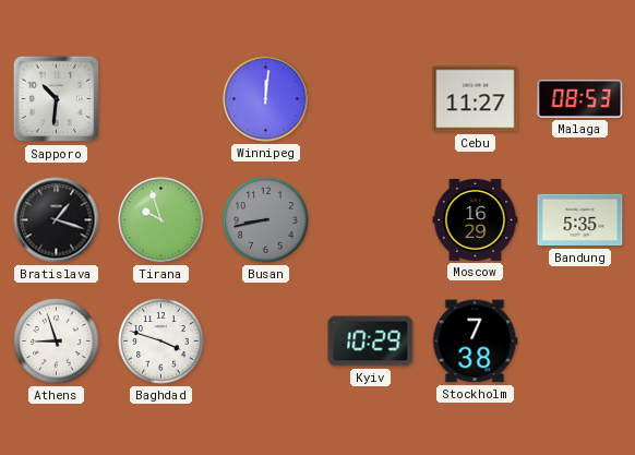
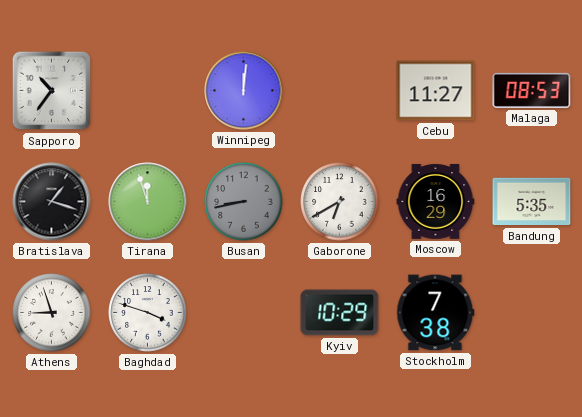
Sapporo: 10:31 -> 10:36 (52, 91)
Tirana: 9:57 -> 11:57 (148, 202)
Gaborone: none -> 6:40 (340, 202)
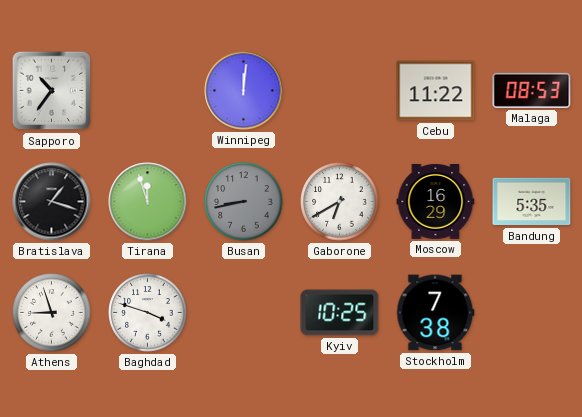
Cebu: 11:27 -> 11:22 (436, 91)
Kyiv: 10:29 -> 10:25 (340, 313)
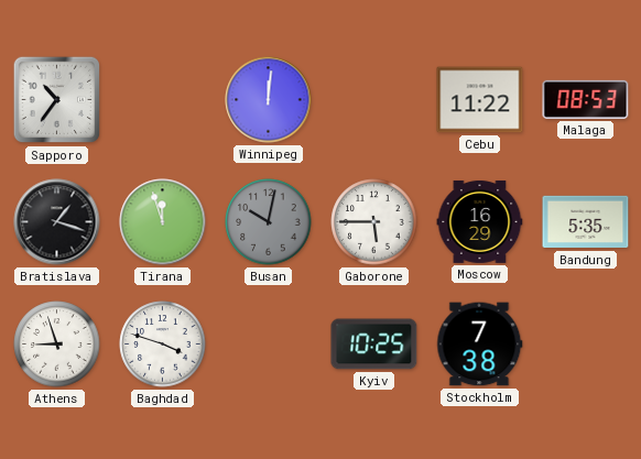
Busan: 8:43 -> 10:02 (269, 222)
Gaborone: 6:40 -> 5:45 (374, 222)
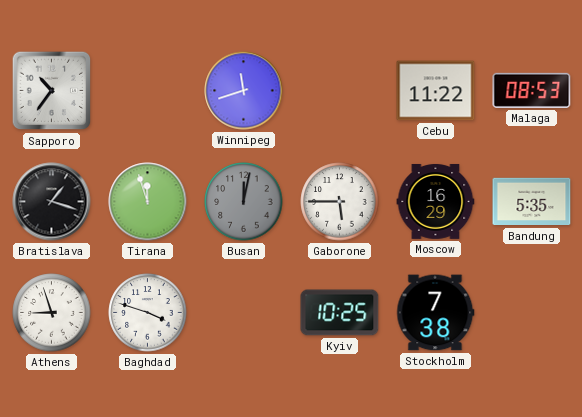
Winnipeg: 12:01 -> 11:42 (244, 91)
Busan: 10:02 -> 12:02 (244, 202)
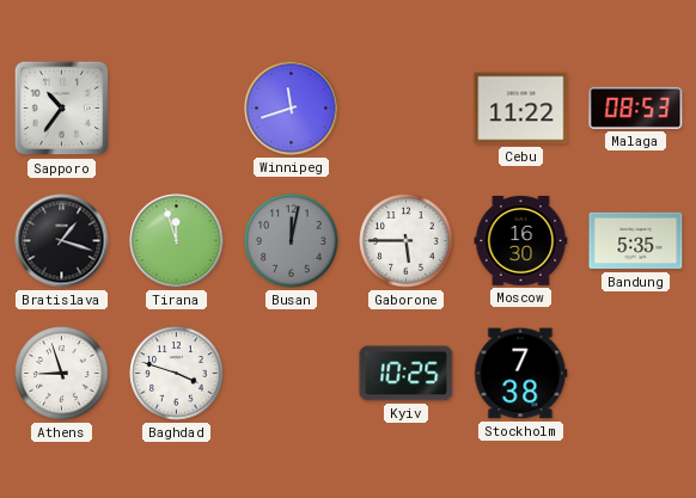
Moscow: 16:29 -> 16:30 (521, 240)
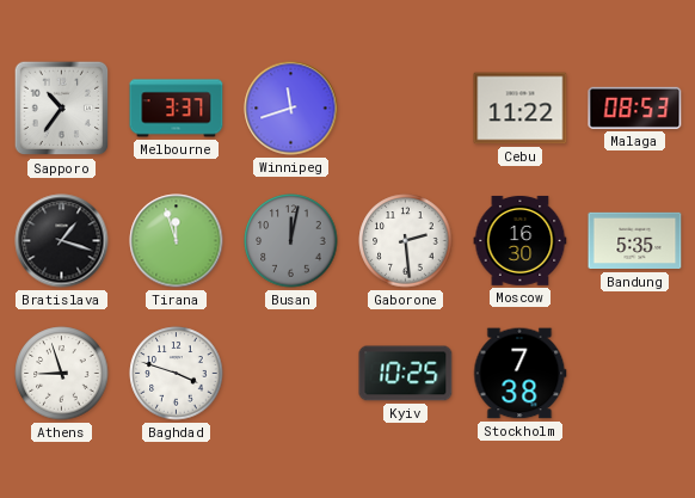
Melbourne: none -> 3:37 (177, 109)
Gaborone: 5:45 -> 2:29 (406, 241)
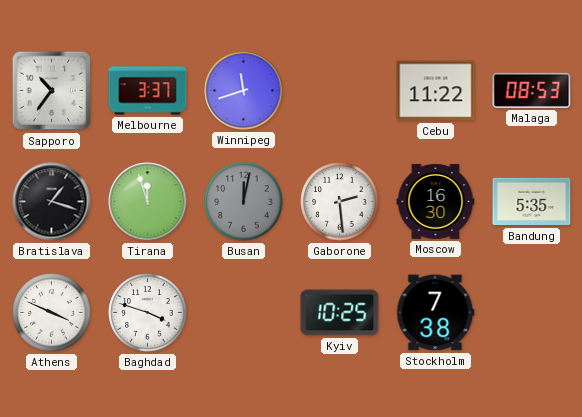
Athens: 8:57 -> 3:49 (52, 313)
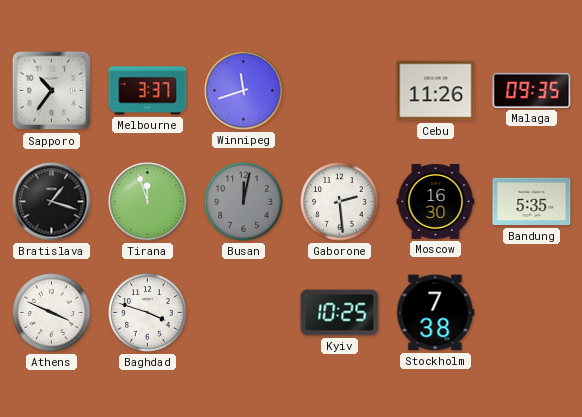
Cebu: 11:22 -> 11:26 (436, 91)
Malaga: 08:53 -> 09:35 (532, 90)
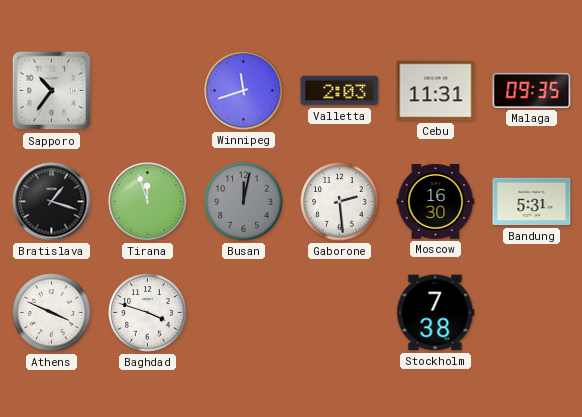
Melbourne: 3:37 -> none (148, 91)
Valletta: none -> 2:03 (340, 91)
Cebu: 11:26 -> 11:31 (436, 91)
Bandung: 5:35 -> 5:31 (532, 202)
Kyiv: 10:25 -> none (340, 313)
